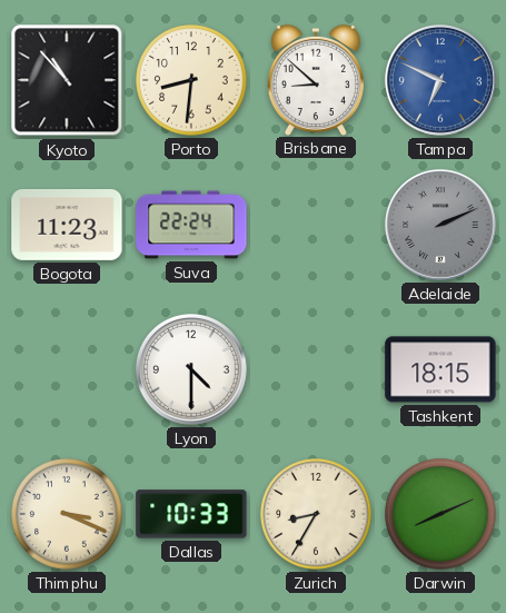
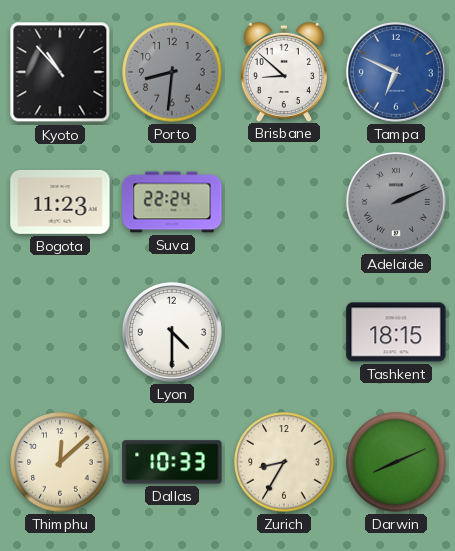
Porto dial: cream -> grey (172, 72)
Thimphu: 3:19 -> 12:08 (60, 462)
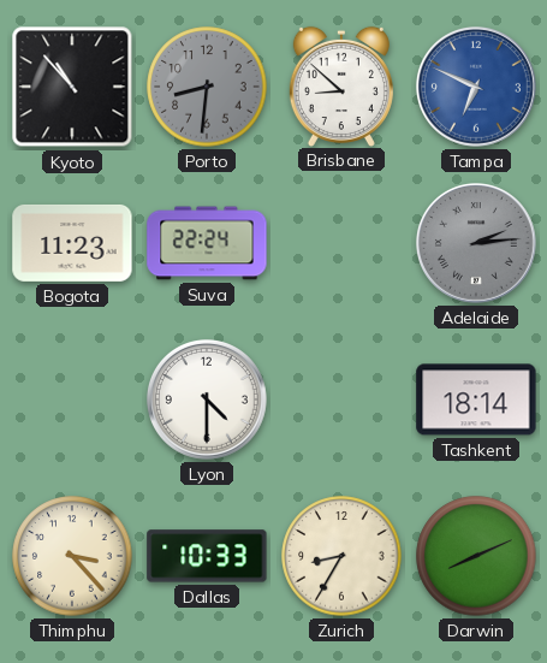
Adelaide: 2:11 -> 2:14 (476, 243)
Tashkent: 18:15 -> 18:14 (476, 399)
Thimphu: 12:08 -> 3:23 (72, 556)
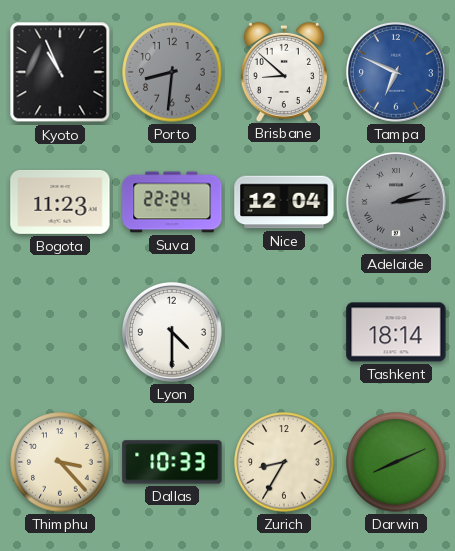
Kyoto: 10:53 -> 10:56 (60, 72)
Nice: none -> 12:04 (284, 202)
